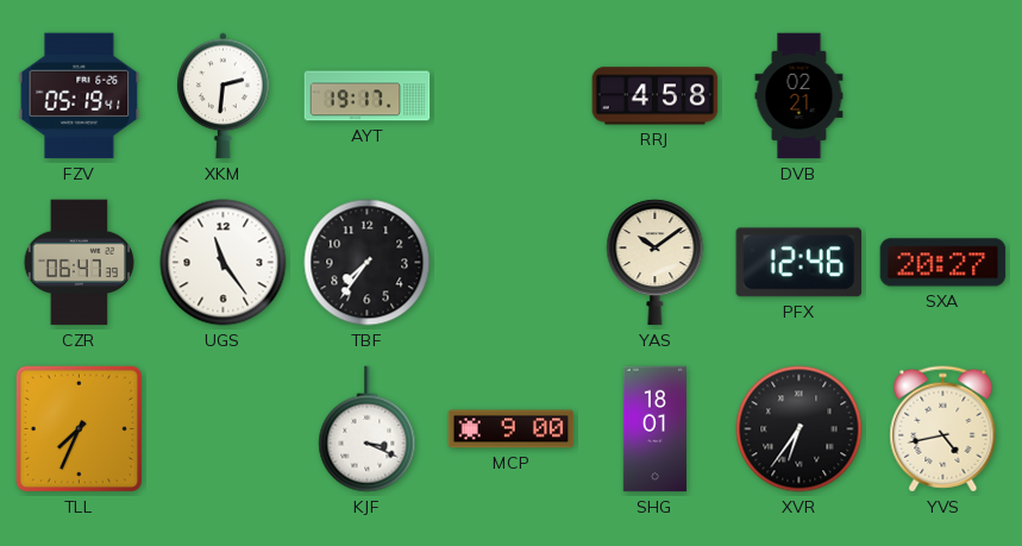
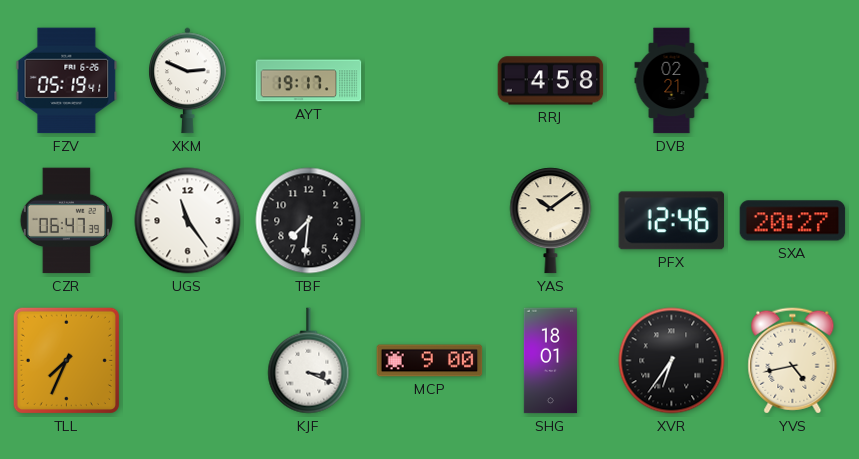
XKM: 2:31 -> 2:49 (188, 81)
TBF: 7:36 -> 7:31 (309, 221)
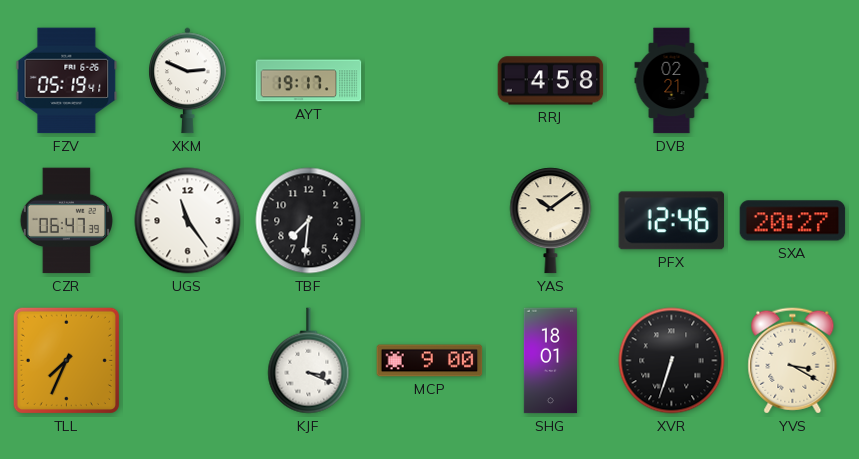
XVR: 6:36 -> 6:33 (672, 361)
YVS: 4:43 -> 3:20 (793, 361)
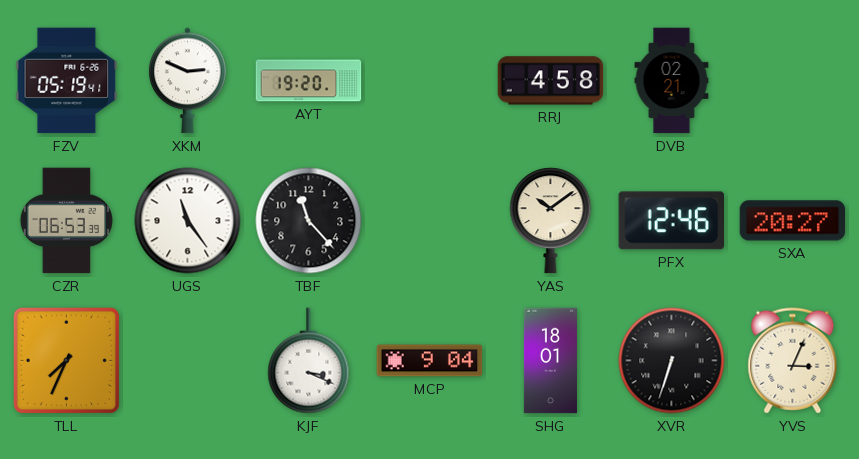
AYT: 19:17 -> 19:20 (309, 81)
CZR: 06:47 -> 06:53 (66, 221)
TBF: 7:31 -> 11:23 (309, 221)
MCP: 9:00 -> 9:04 (430, 361)
YVS: 3:20 -> 3:04 (793, 361)
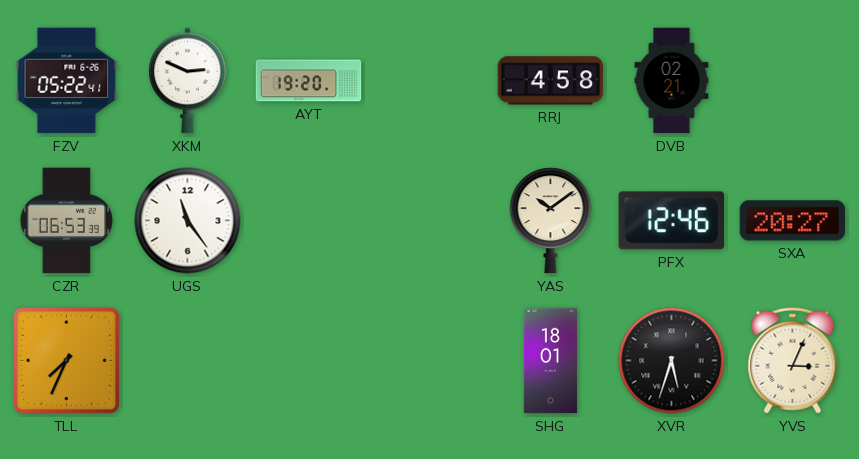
FZV: 05:19 -> 05:22 (67, 81)
TBF: 11:23 -> none (309, 221)
KJF: 3:19 -> none (309, 361)
MCP: 9:04 -> none (430, 361)
XVR: 6:33 -> 5:33 (672, 361)
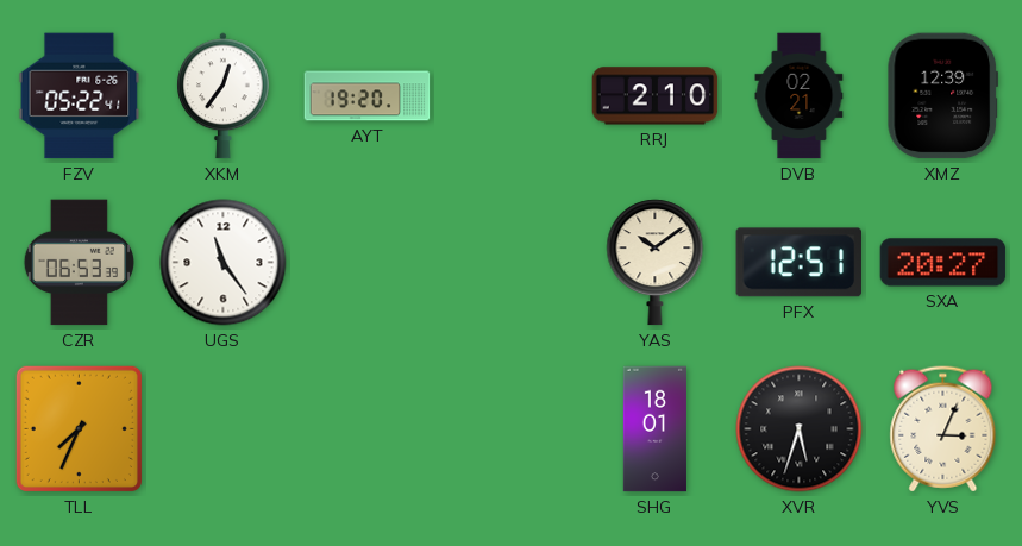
XKM: 2:49 -> 12:36 (224, 96)
RRJ: 4:58 -> 2:10 (656, 96)
XMZ: none -> 12:39 (943, 96)
PFX: 12:46 -> 12:51 (798, 263)
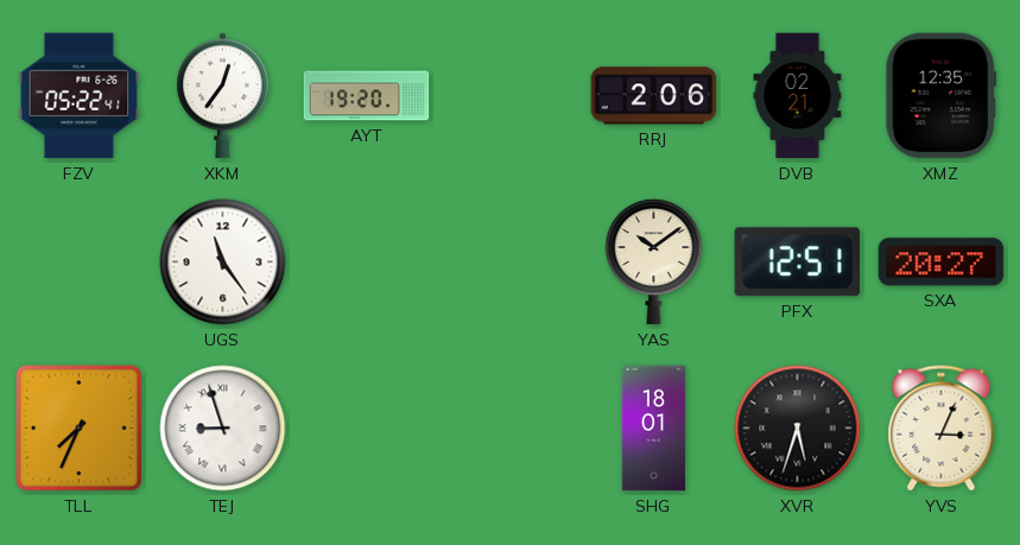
RRJ: 2:10 -> 2:06 (654, 96)
XMZ: 12:39 -> 12:35 (942, 96)
CZR: 06:53 -> none (79, 263)
TEJ: none -> 8:57 (223, 429)
